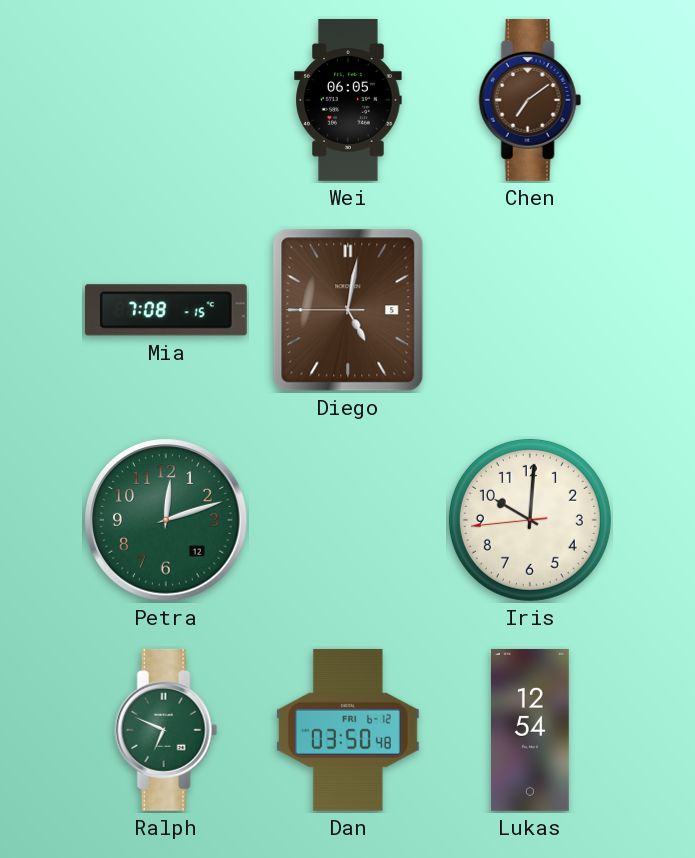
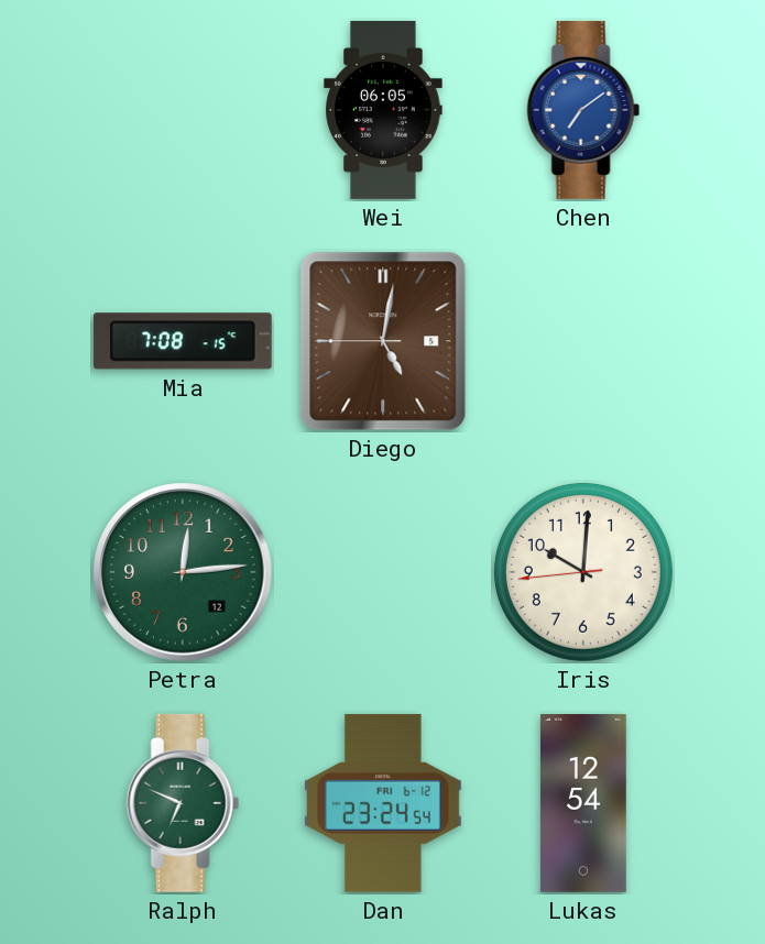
Chen dial: brown -> blue (583, 110)
Petra: 12:12 -> 12:14 (183, 572)
Dan: 03:50 -> 23:24 (383, 803)
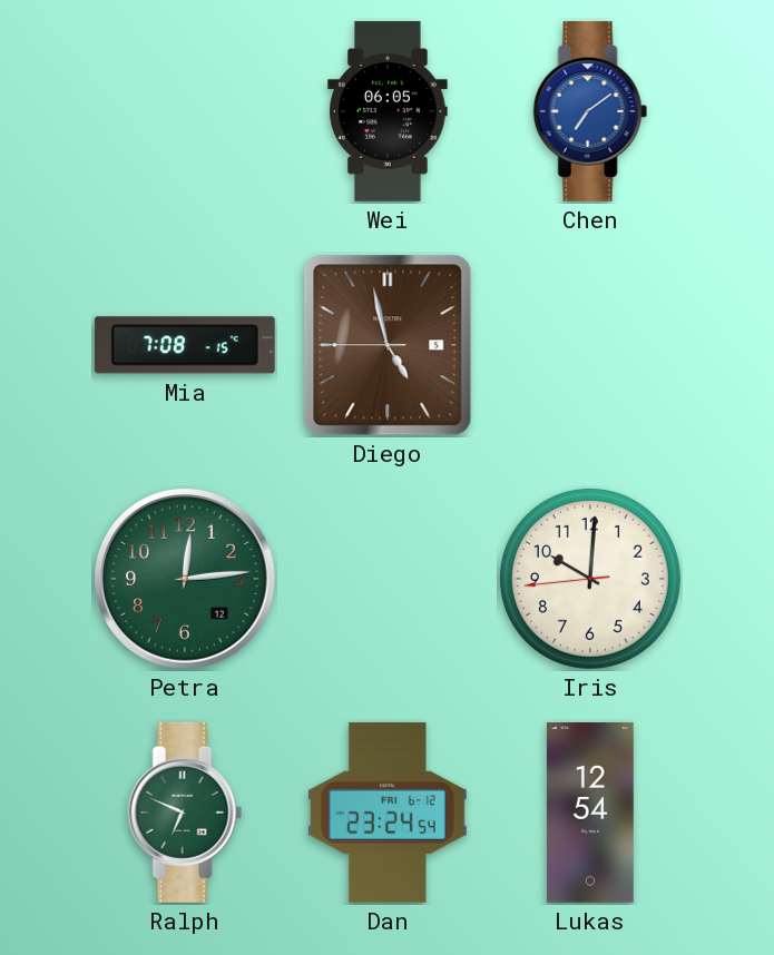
Diego: 5:01 -> 4:57 (388, 345)
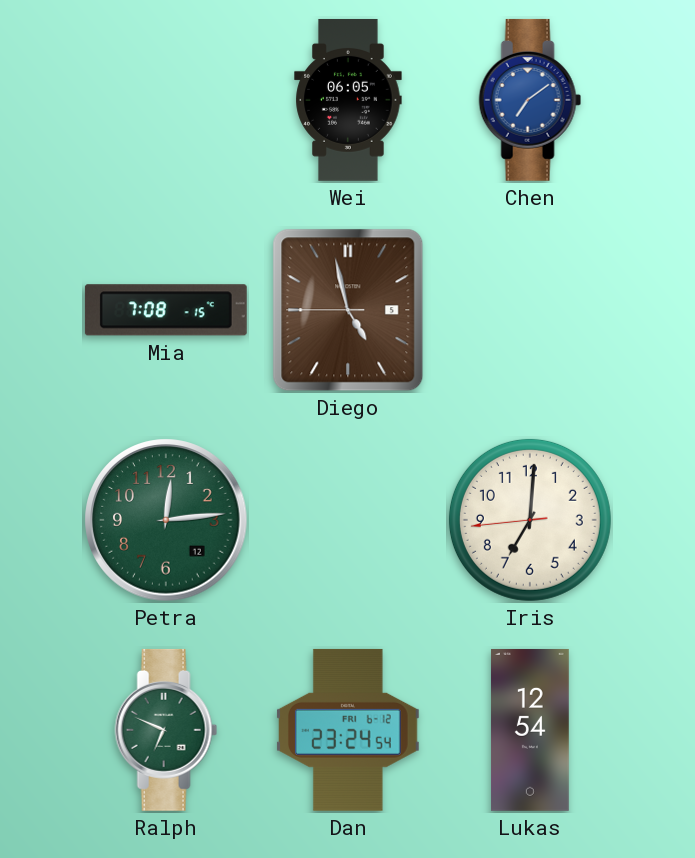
Iris: 10:00 -> 7:00 (530, 520)
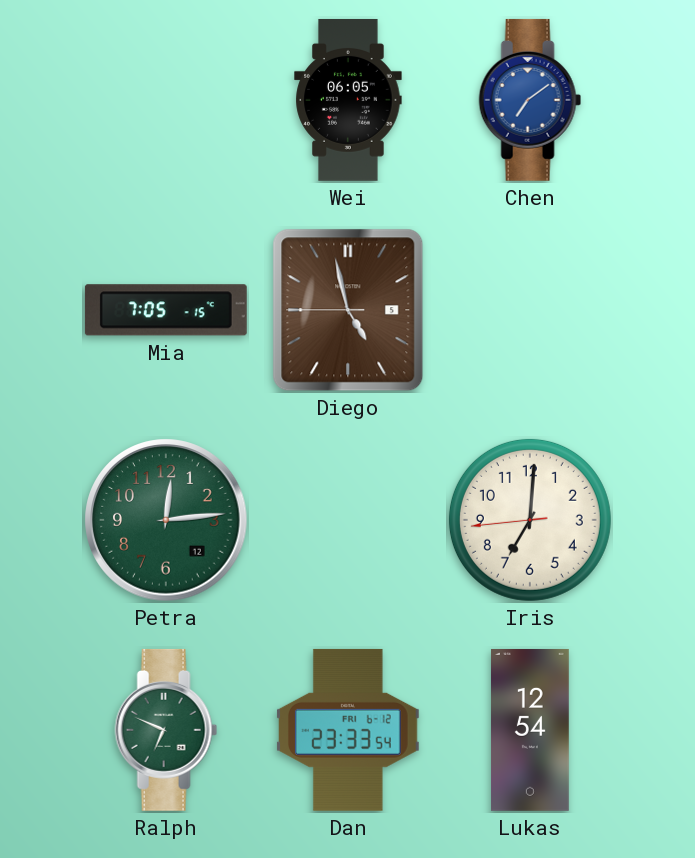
Mia: 7:08 -> 7:05 (166, 310)
Dan: 23:24 -> 23:33 (348, 730)
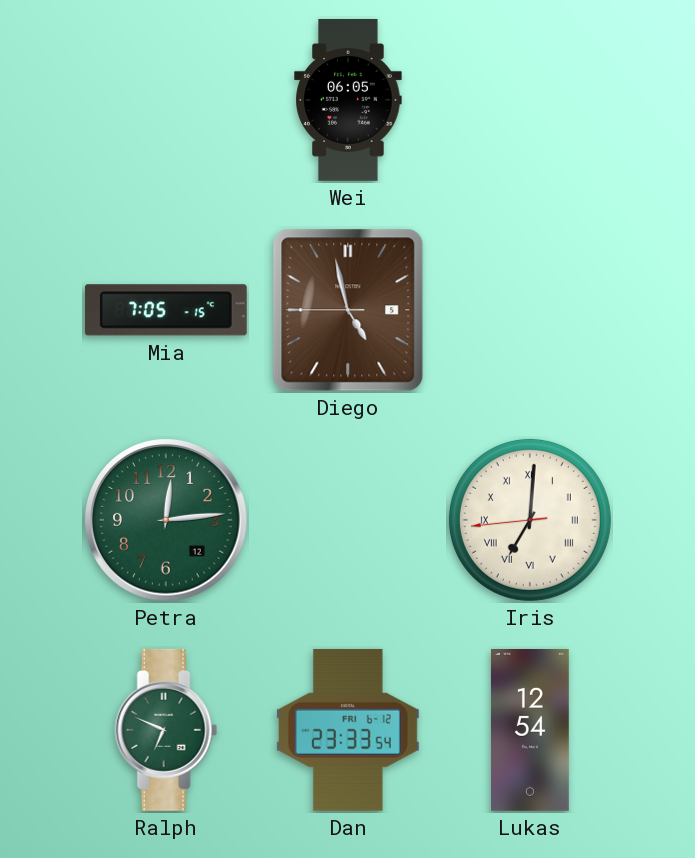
Chen: 7:09 -> none (530, 100)
Iris numerals: Arabic -> Roman (530, 520)
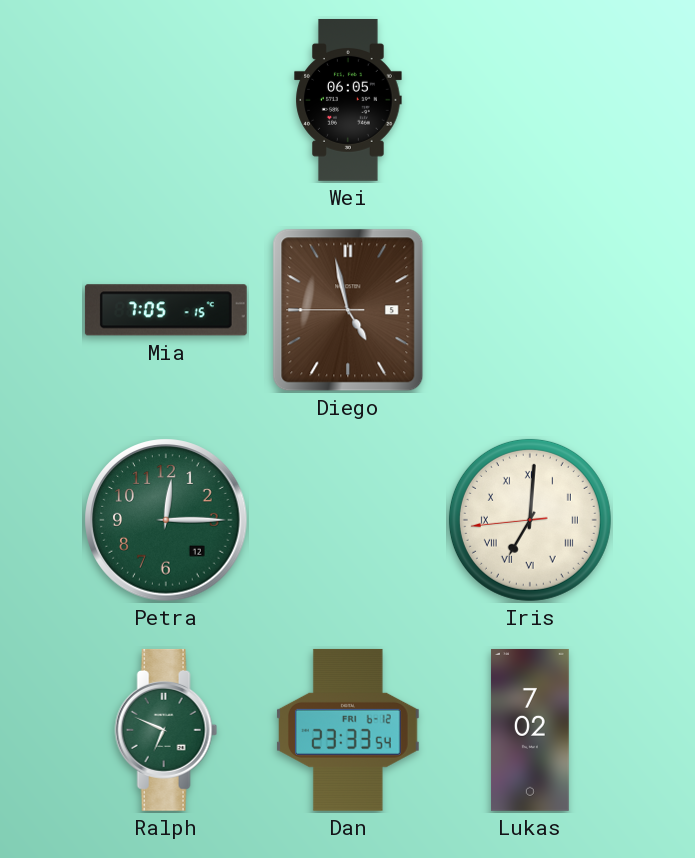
Petra: 12:14 -> 12:15 (166, 520)
Lukas: 12:54 -> 7:02 (530, 730)
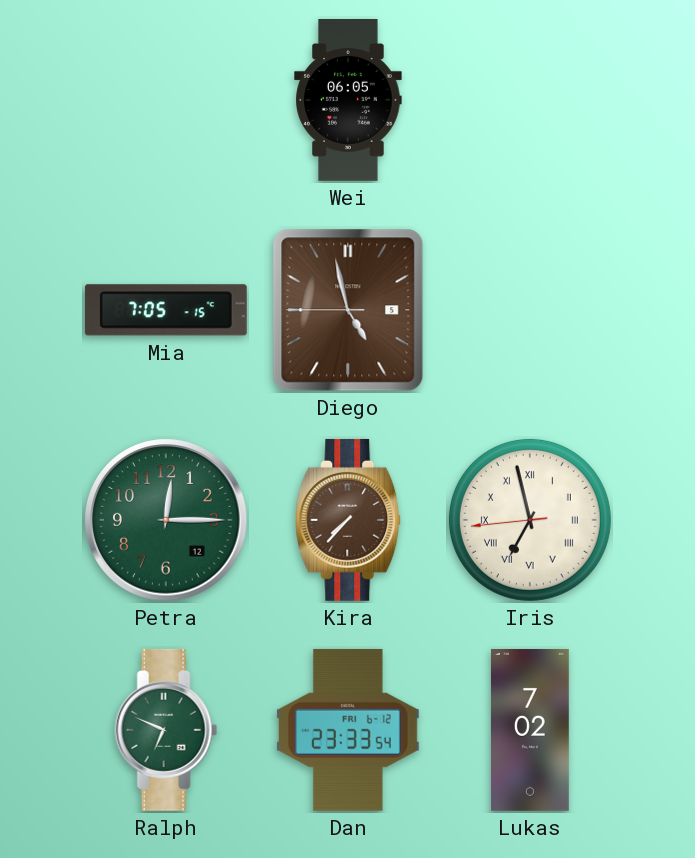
Kira: none -> 7:37 (349, 520)
Iris: 7:00 -> 6:57 (530, 520)
